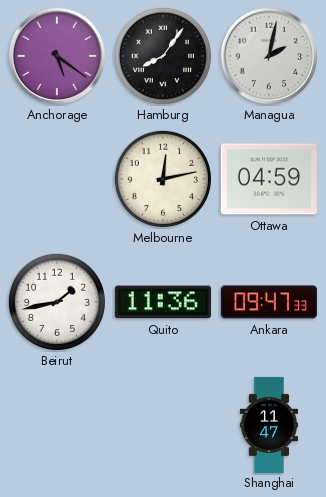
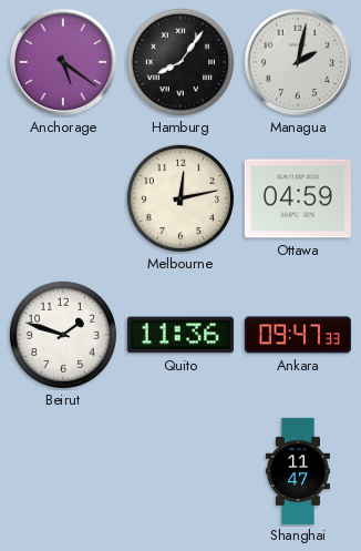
Beirut: 1:43 -> 1:48 (63, 335)
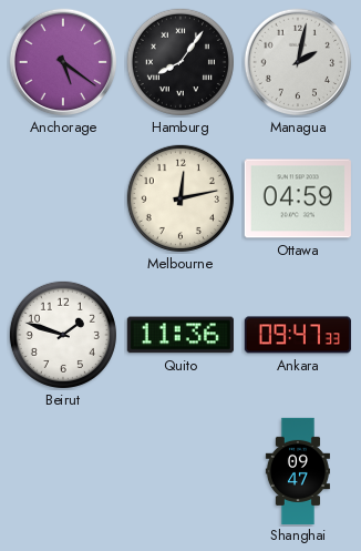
Shanghai: 11:47 -> 09:47 (298, 470)
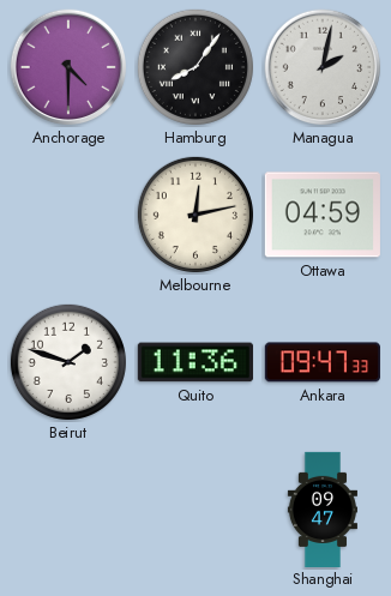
Anchorage: 5:21 -> 4:30 (68, 67)
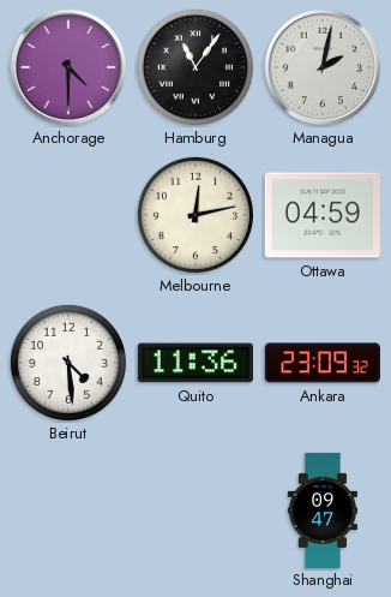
Hamburg: 8:06 -> 11:06 (195, 67)
Beirut: 1:48 -> 4:29 (68, 363)
Ankara: 09:47 -> 23:09 (323, 363)
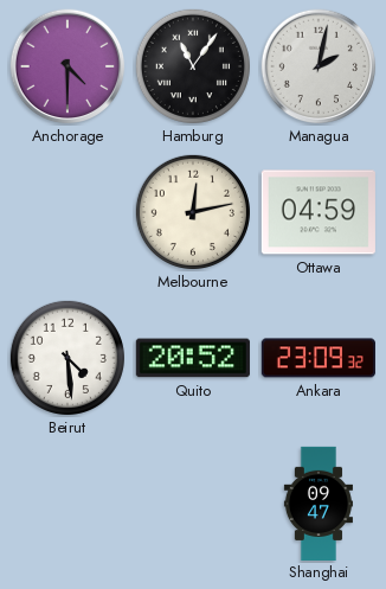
Quito: 11:36 -> 20:52 (193, 358)
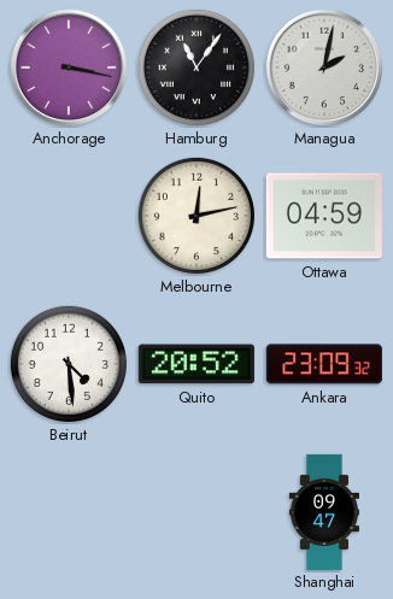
Anchorage: 4:30 -> 3:17 (69, 67)
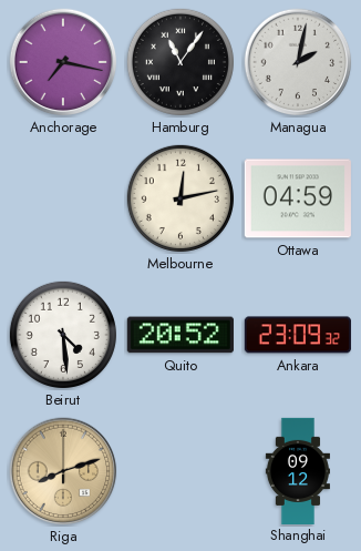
Anchorage: 3:17 -> 7:17 (63, 62)
Riga: none -> 8:12 (63, 471)
Shanghai: 09:47 -> 09:12 (298, 470)
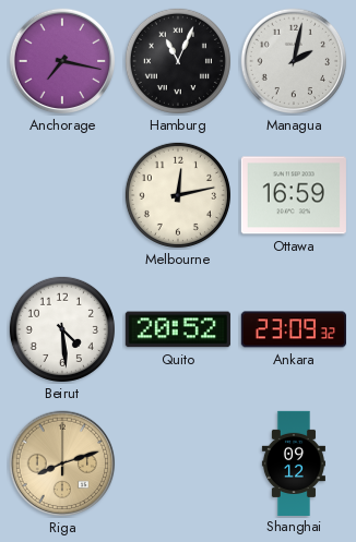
Hamburg: 11:06 -> 11:04 (178, 61)
Ottawa: 04:59 -> 16:59 (294, 195)
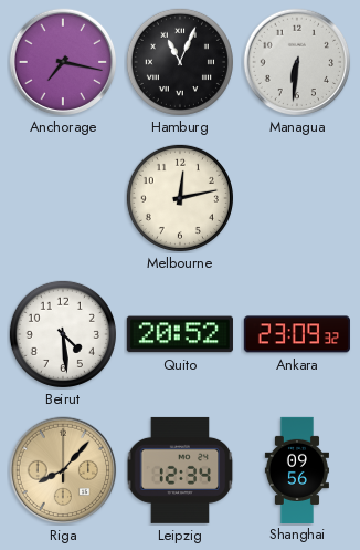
Managua: 2:02 -> 6:31 (297, 62)
Ottawa: 16:59 -> none (294, 195)
Riga: 8:12 -> 8:07 (63, 470)
Leipzig: none -> 12:34 (180, 470)
Shanghai: 09:12 -> 09:56 (297, 469)
